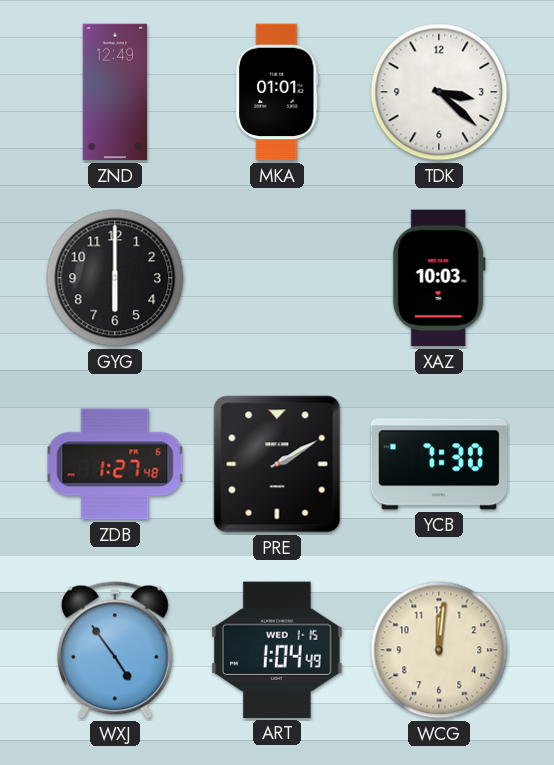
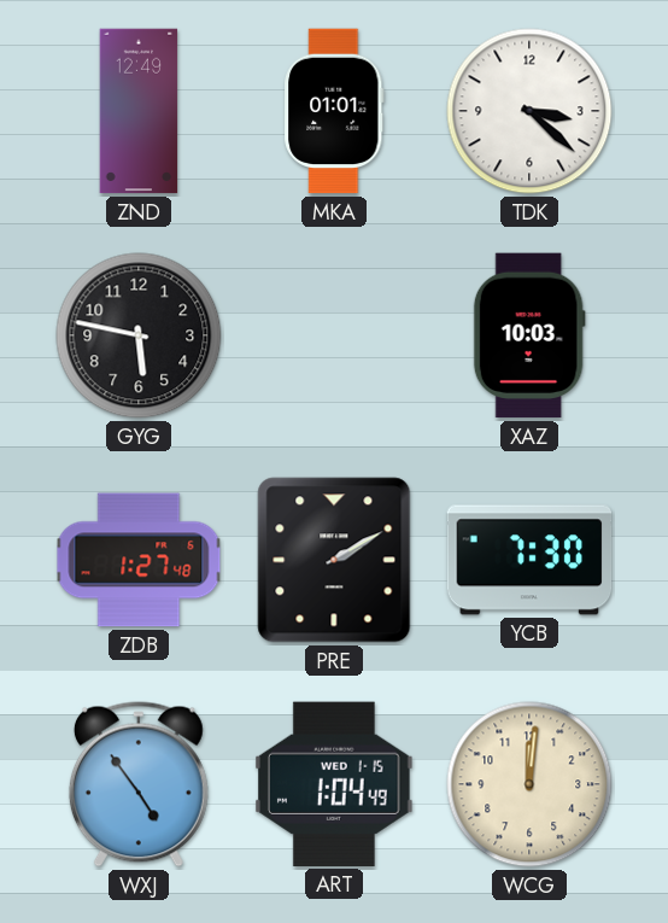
GYG: 6:00 -> 5:47 (139, 335)
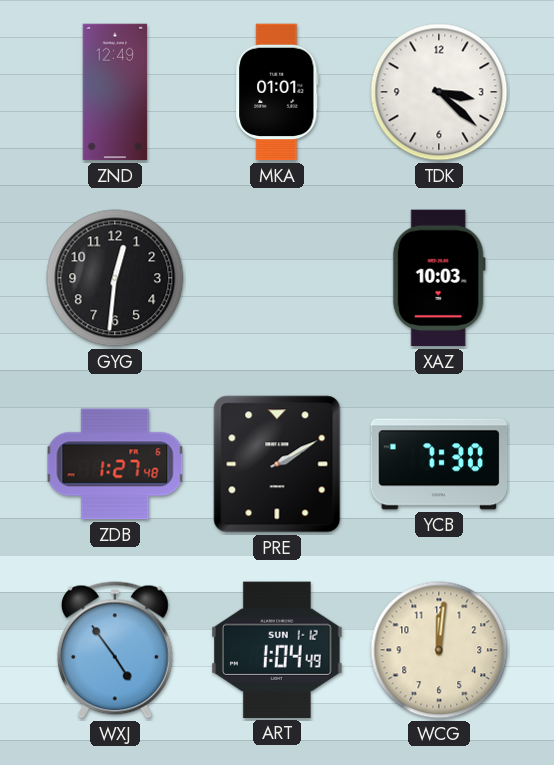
GYG: 5:47 -> 12:31 (115, 278)
ART date: WED 1-15 -> SUN 1-12 (278, 650)
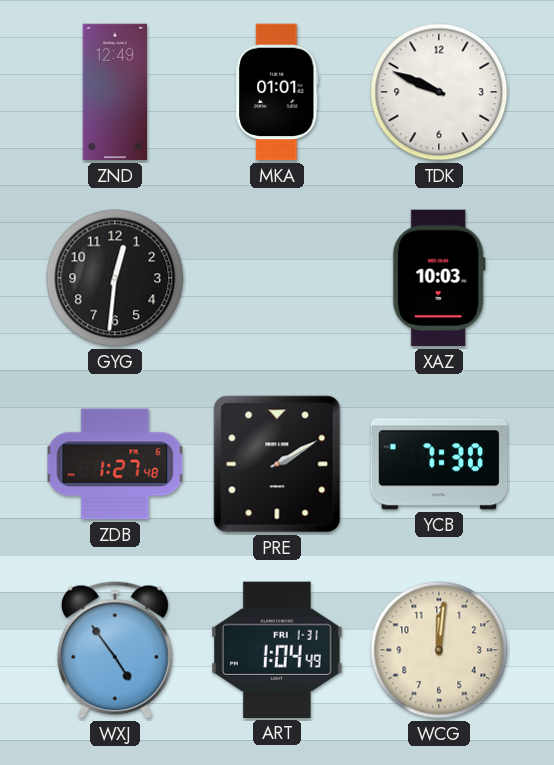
TDK: 3:22 -> 9:49 (439, 92)
ART date: SUN 1-12 -> FRI 1-31 (278, 650)
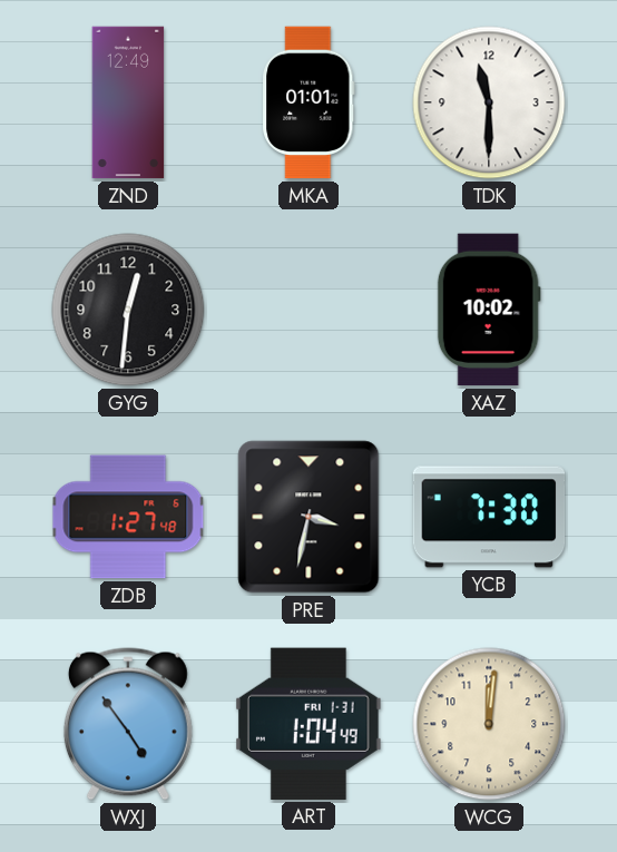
TDK: 9:49 -> 11:30 (489, 102)
XAZ: 10:03 -> 10:02 (489, 310)
PRE: 2:10 -> 3:32 (308, 517)
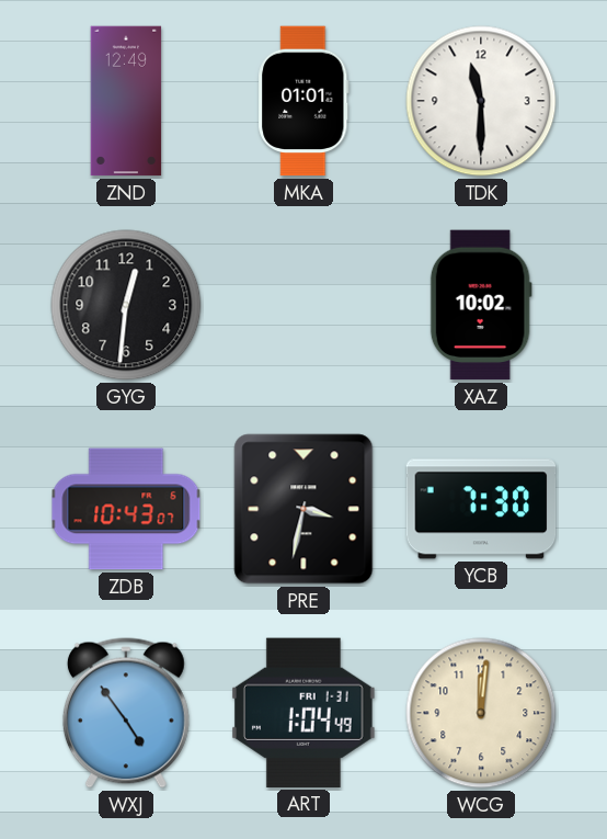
ZDB: 1:27 -> 10:43 (126, 509)
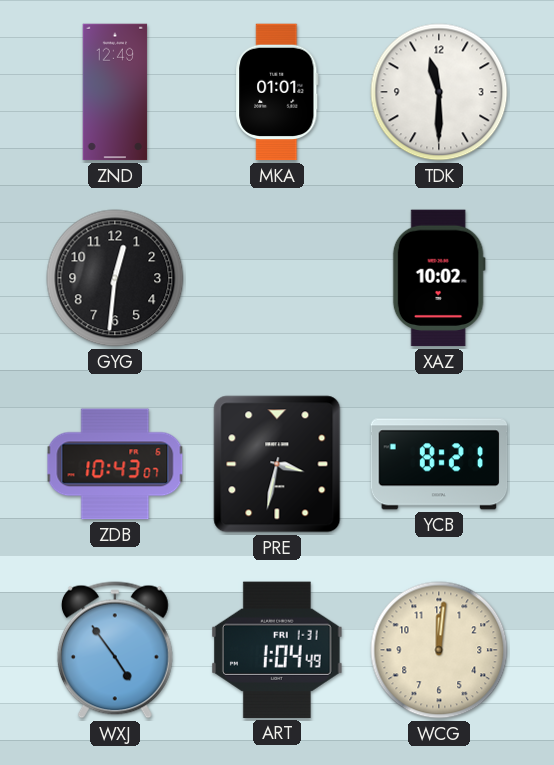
YCB: 7:30 -> 8:21 (439, 464)
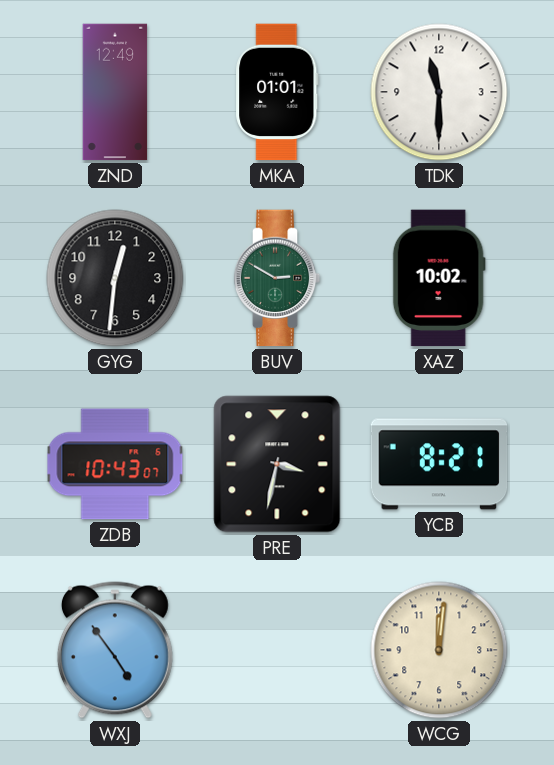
BUV: none -> 2:50 (277, 278)
ART: 1:04 -> none (278, 650)
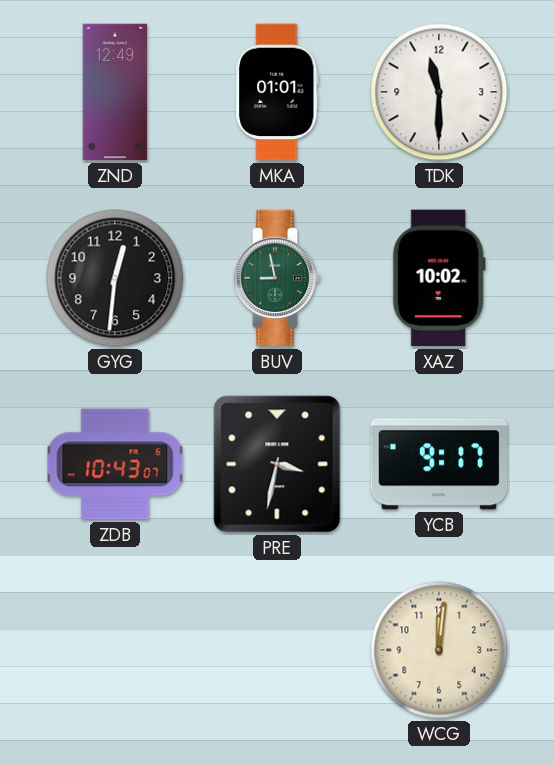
BUV: 2:50 -> 8:58 (277, 278)
YCB: 8:21 -> 9:17 (439, 464)
WXJ: 4:54 -> none (115, 650)
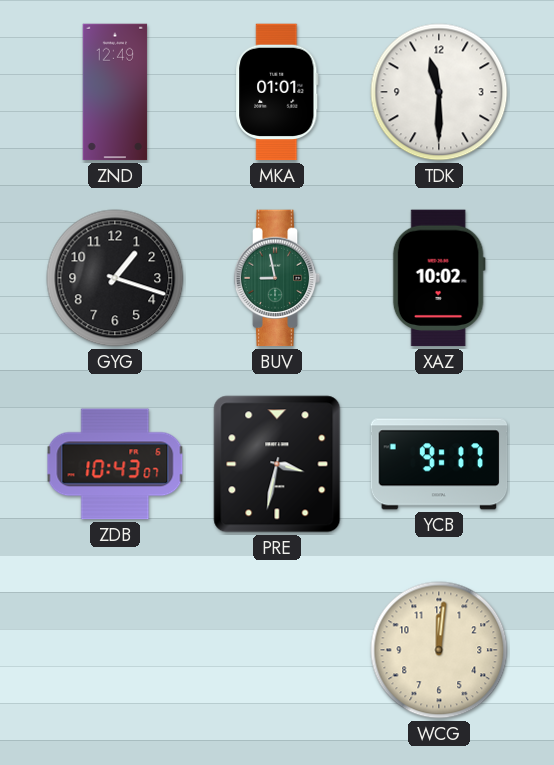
GYG: 12:31 -> 1:18 (115, 278)
